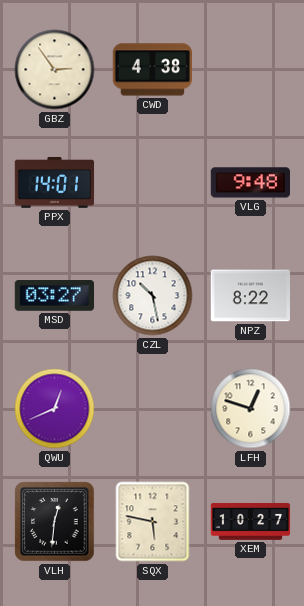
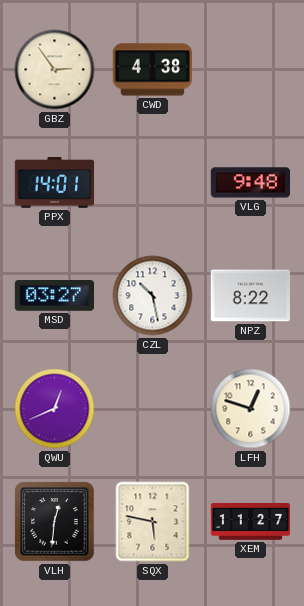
XEM: 10:27 -> 11:27 (251, 521)
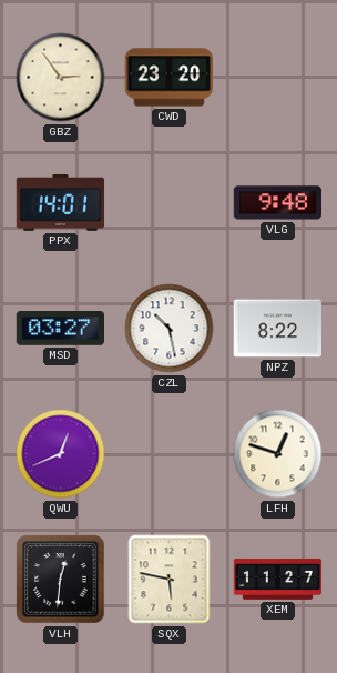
CWD: 4:38 -> 23:20 (170, 78)
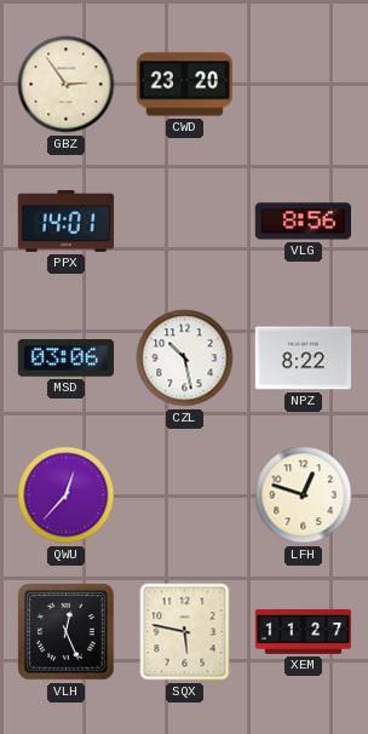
VLG: 9:48 -> 8:56 (303, 222)
MSD: 03:27 -> 03:06 (65, 359)
QWU: 12:41 -> 12:37 (67, 495)
VLH: 12:31 -> 12:26 (67, 632)
